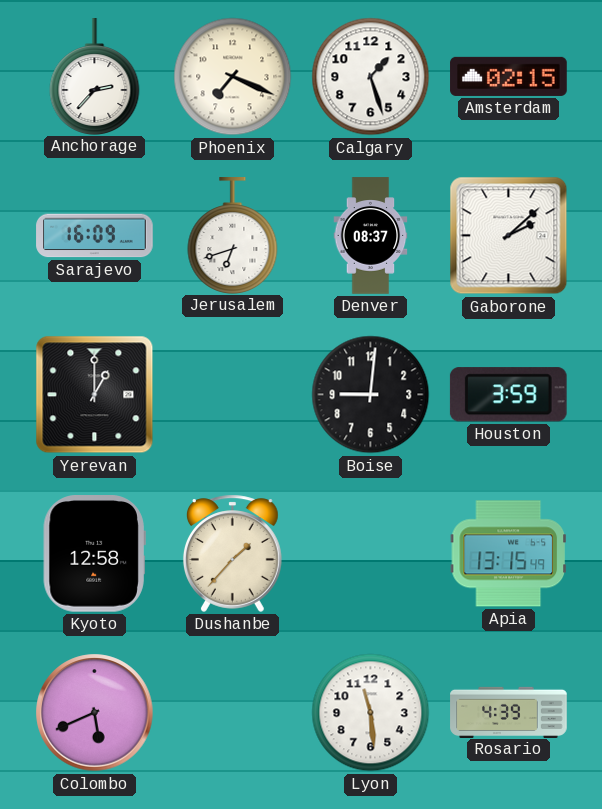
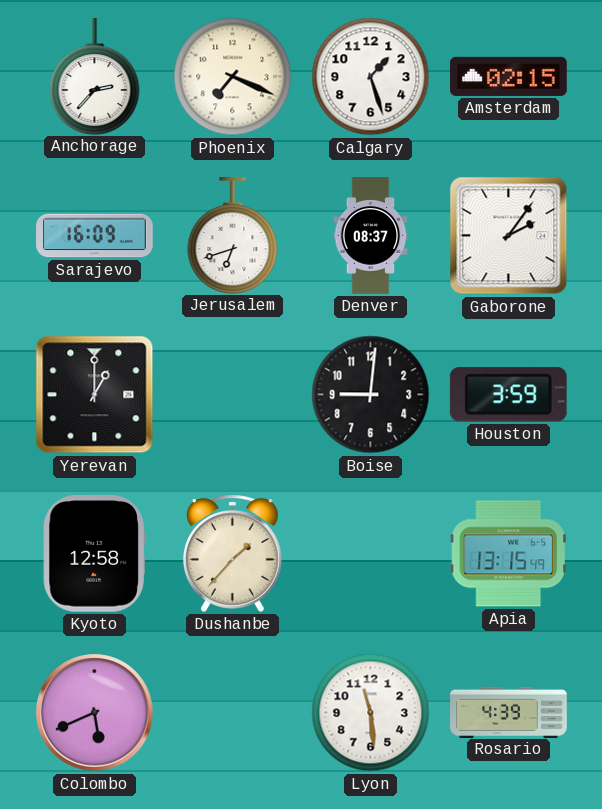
Gaborone: 2:08 -> 2:06 (509, 236)
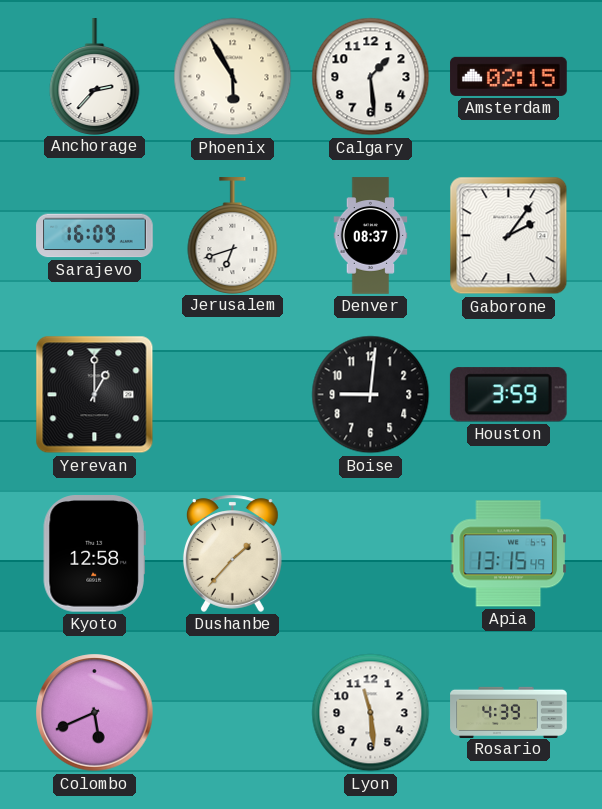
Phoenix: 7:19 -> 5:55 (233, 77)
Calgary: 1:27 -> 1:29 (371, 77)
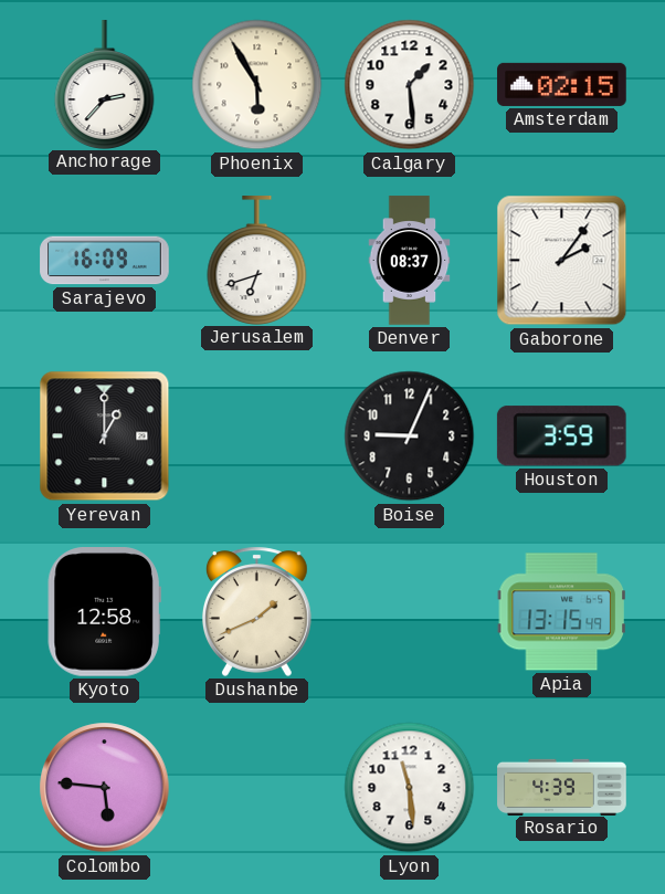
Boise: 9:01 -> 9:04 (410, 437)
Dushanbe: 1:37 -> 1:41 (256, 611)
Colombo: 5:41 -> 5:46 (105, 788)
